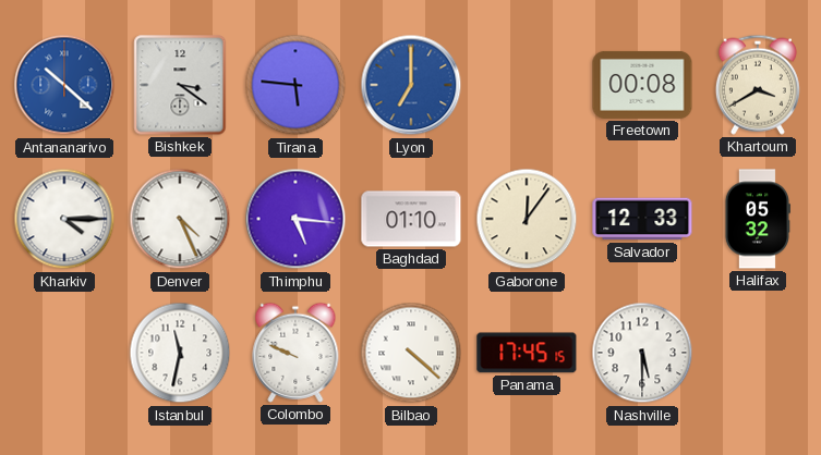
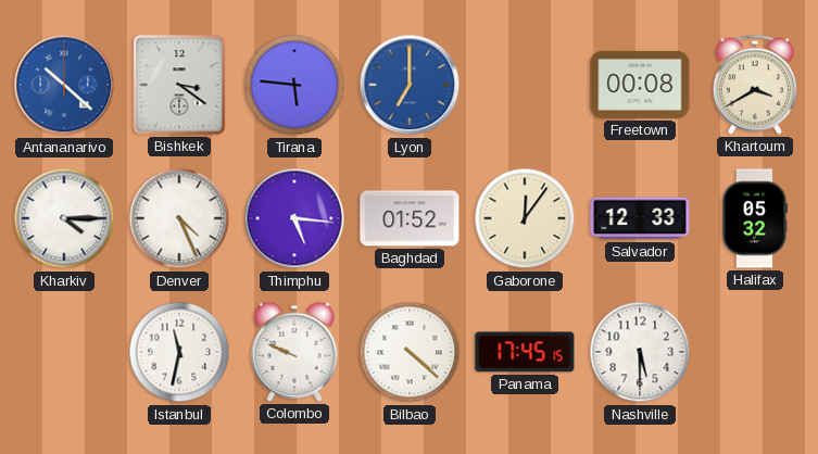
Baghdad: 01:10 -> 01:52 (410, 218)
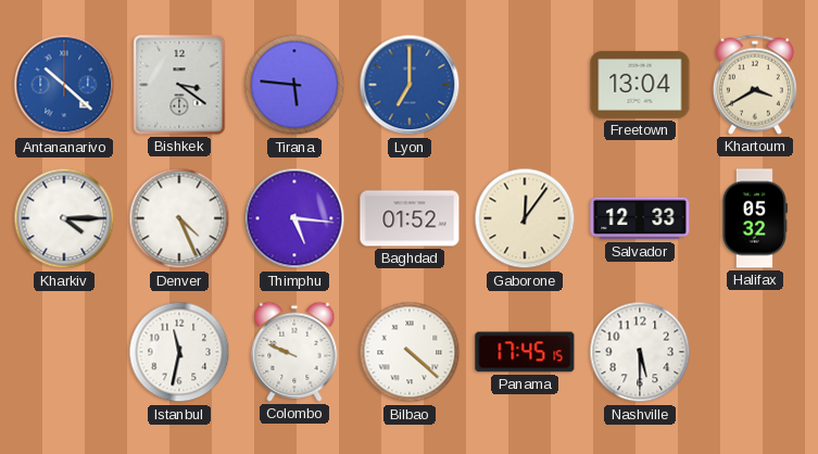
Freetown: 00:08 -> 13:04 (640, 85)
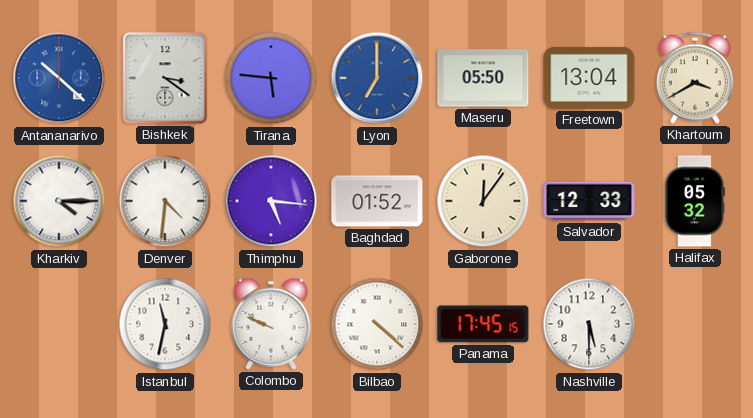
Maseru: none -> 05:50 (483, 78)
Denver: 4:26 -> 4:31 (165, 201)
